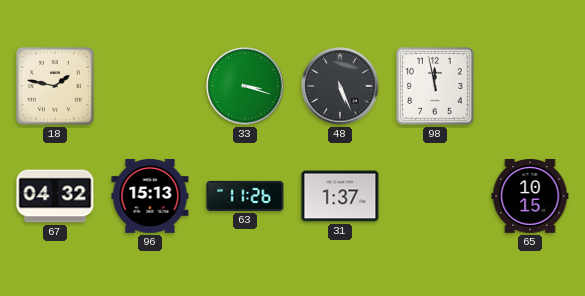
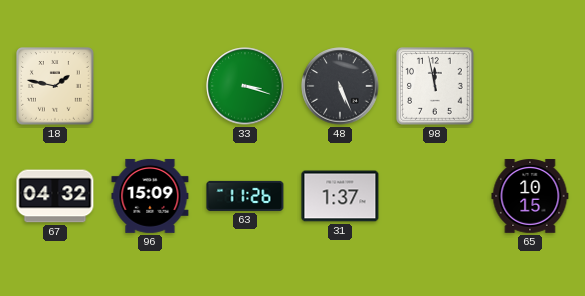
96: 15:13 -> 15:09 (150, 196)
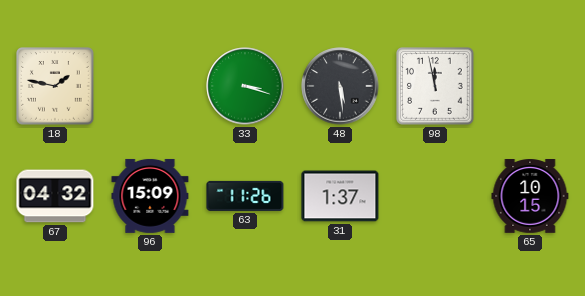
48: 5:26 -> 5:29 (340, 86)
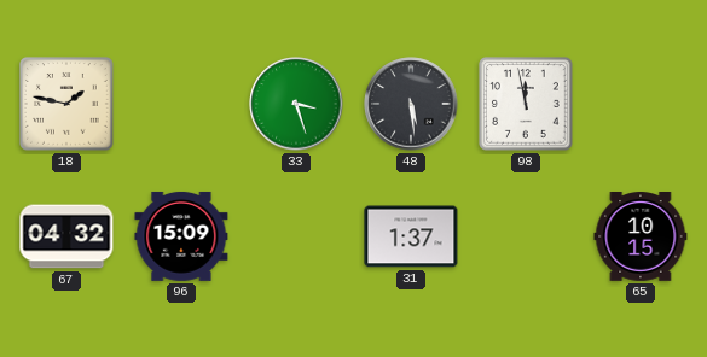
33: 3:18 -> 3:27 (296, 104)
63: 11:26 -> none (245, 196)
